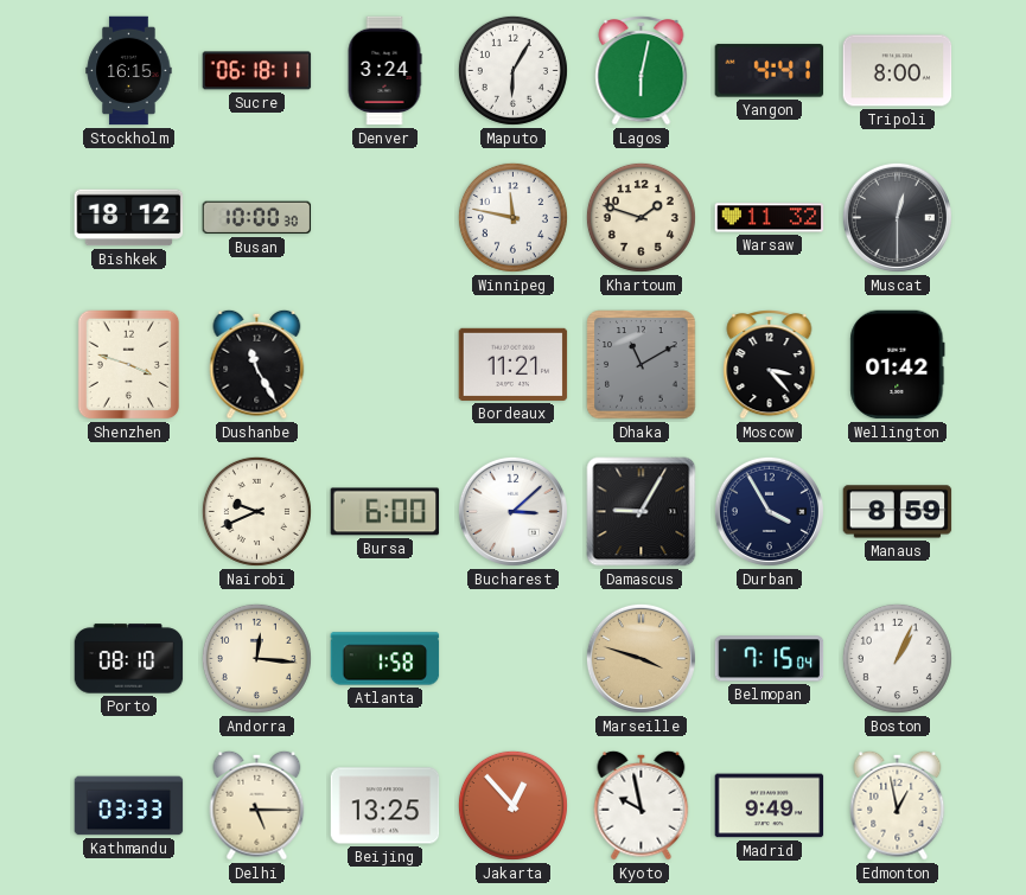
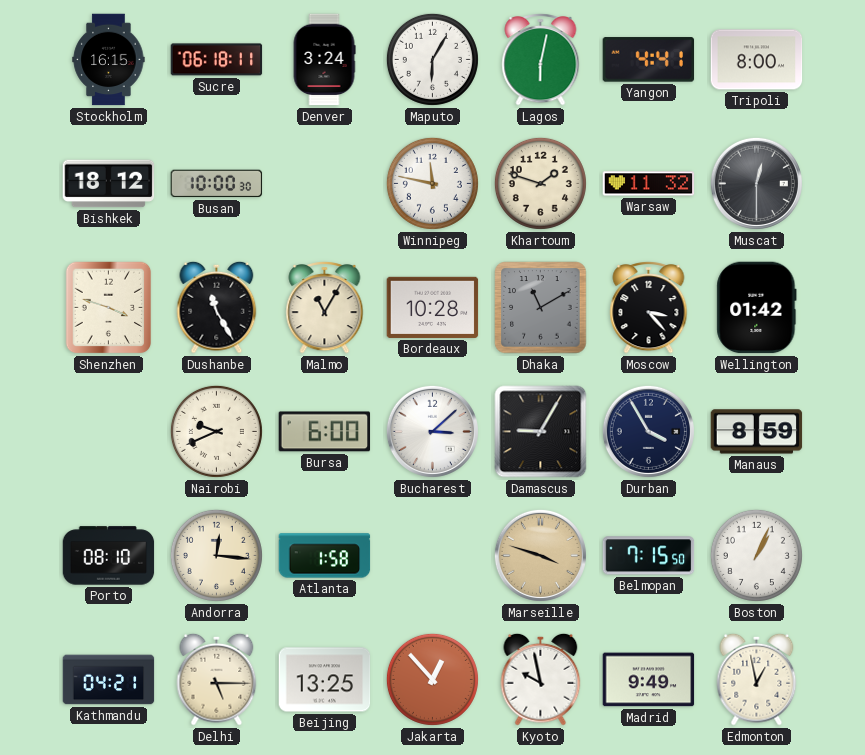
Malmo: none -> 11:05 (325, 308)
Bordeaux: 11:21 -> 10:28 (433, 307)
Belmopan: 7:15:04 -> 7:15:50 (649, 556)
Kathmandu: 03:33 -> 04:21 (109, 680)
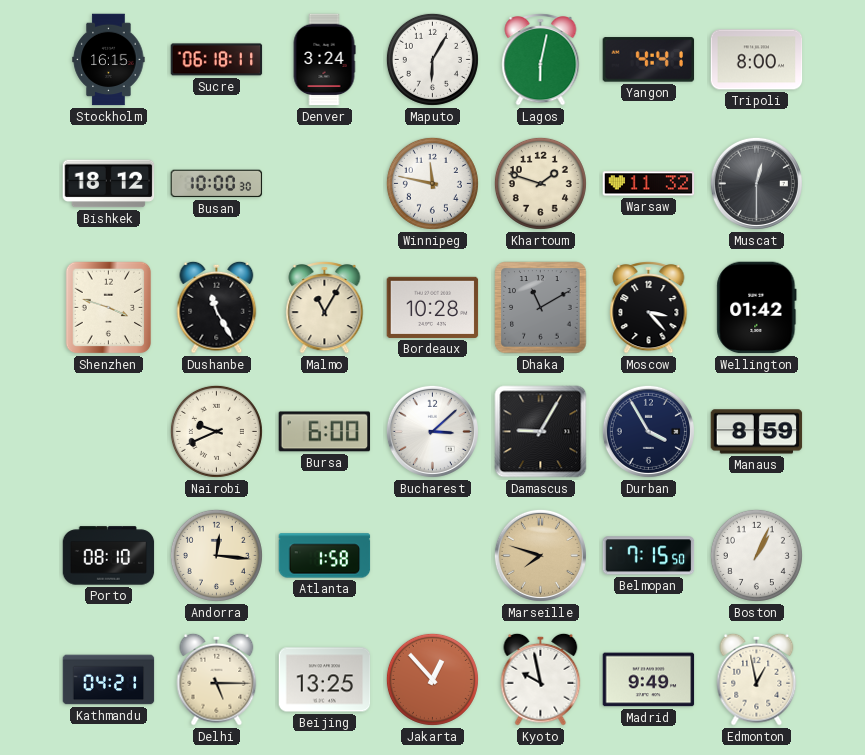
Marseille: 3:48 -> 7:48 (540, 555)
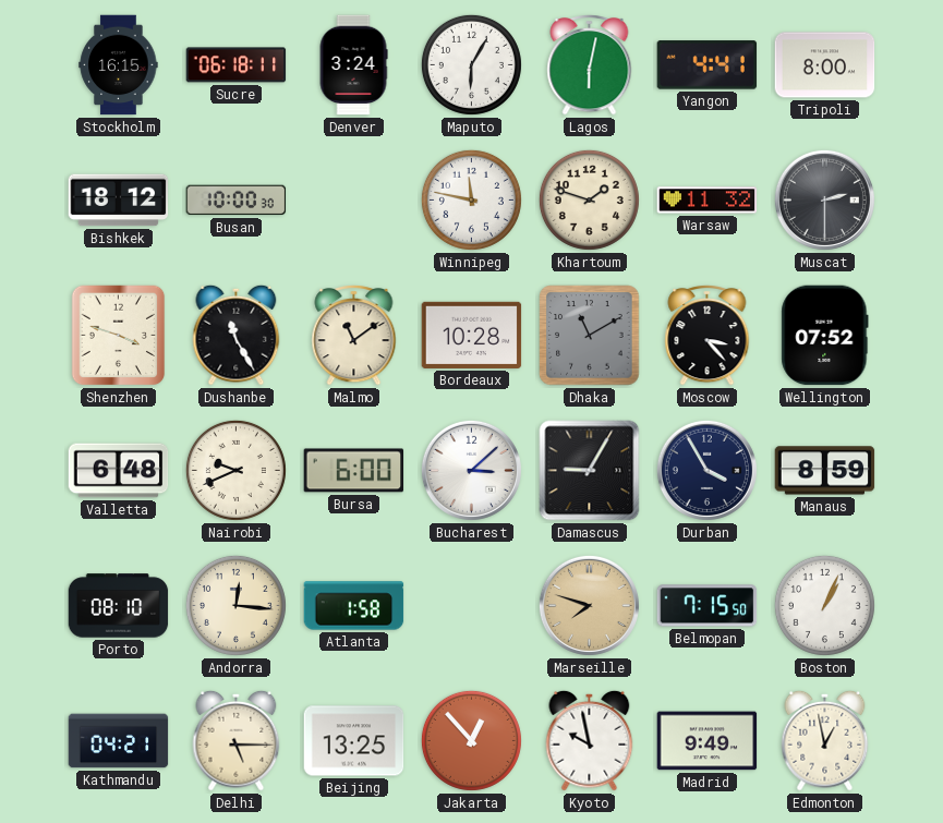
Muscat: 12:30 -> 2:30 (824, 199)
Malmo: 11:05 -> 11:09 (354, 336)
Wellington: 01:42 -> 07:52 (825, 336)
Valletta: none -> 6:48 (119, 471)
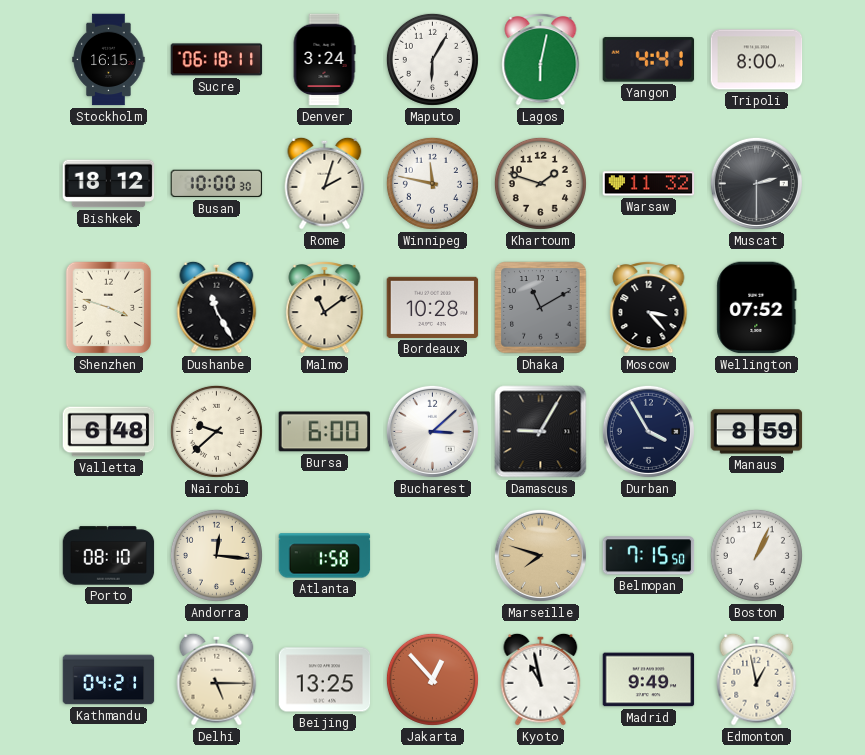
Rome: none -> 2:03 (325, 183)
Nairobi: 9:41 -> 9:38 (216, 431)
Kyoto: 9:58 -> 10:58 (541, 679)
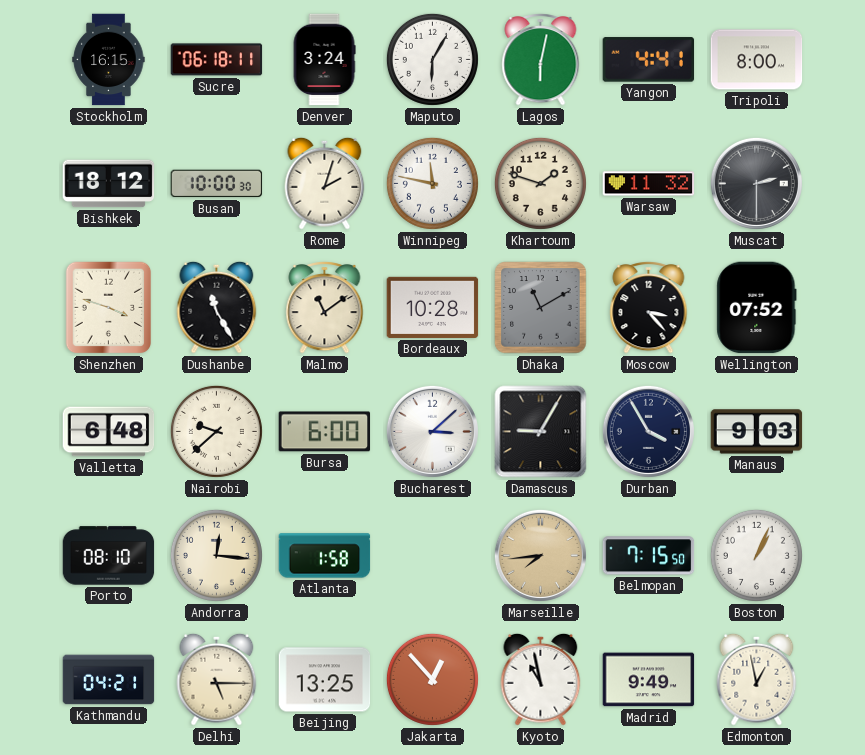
Manaus: 8:59 -> 9:03 (757, 432)
Marseille: 7:48 -> 7:44 (540, 555)
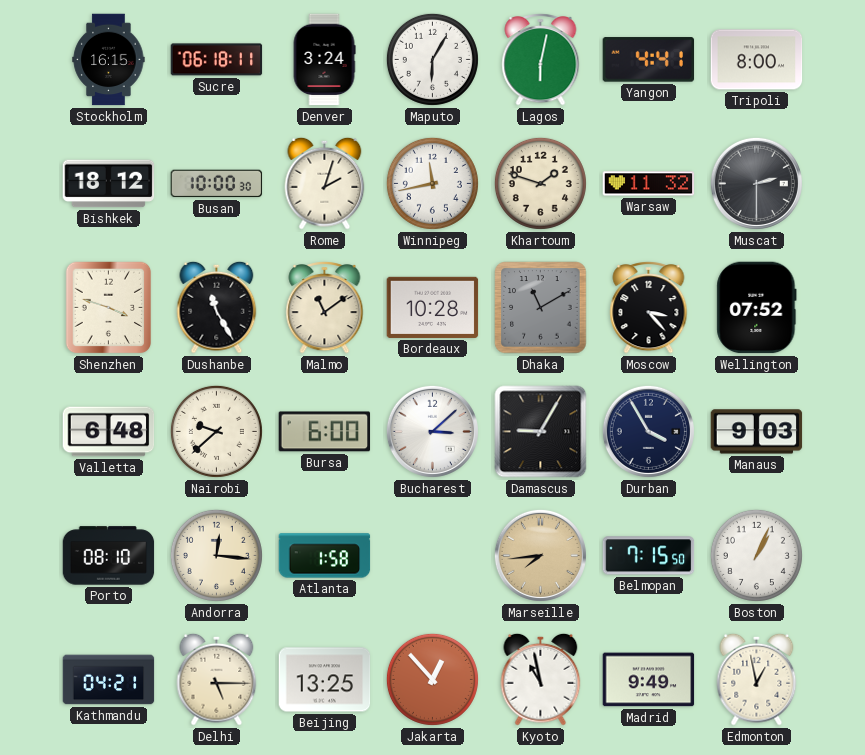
Winnipeg: 11:47 -> 11:43 (432, 183)
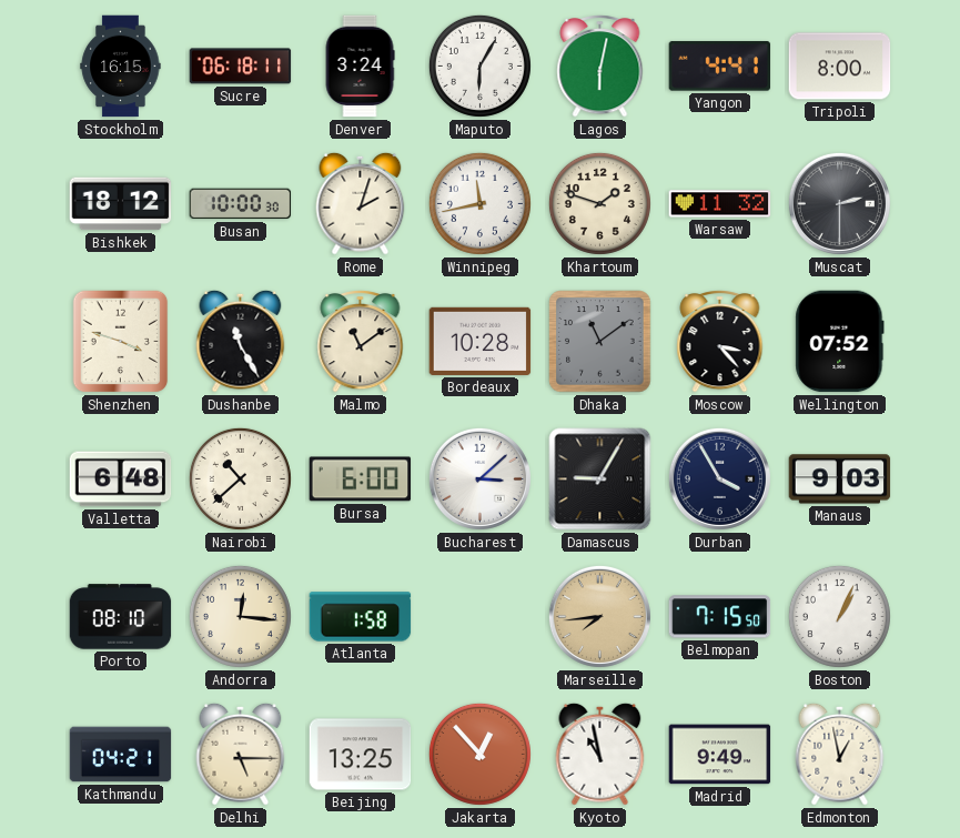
Dhaka: 11:10 -> 11:09 (600, 342)
Nairobi: 9:38 -> 10:38 (240, 478)
